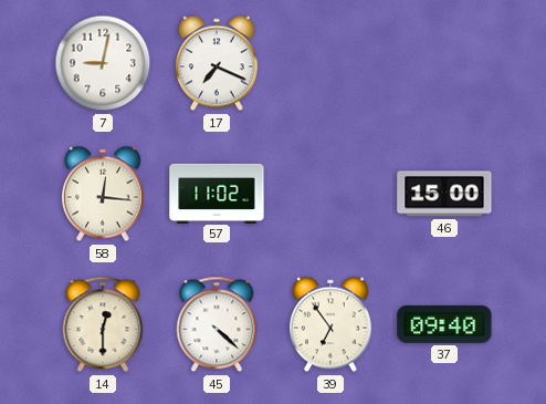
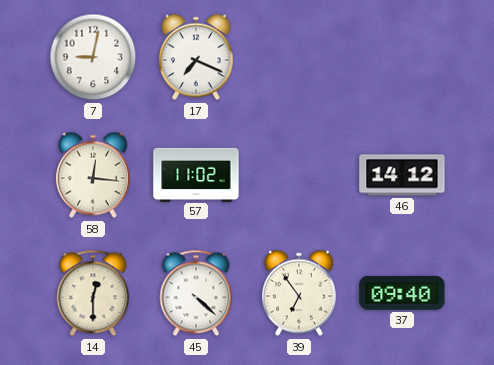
46: 15:00 -> 14:12 (402, 175)
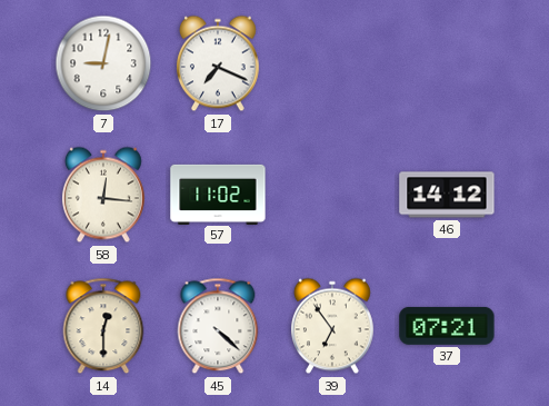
37: 09:40 -> 07:21 (447, 326)
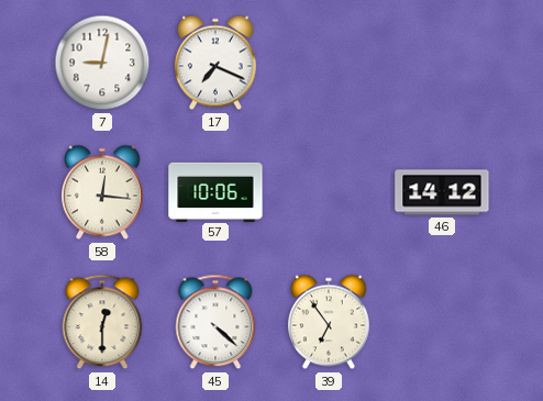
57: 11:02 -> 10:06 (215, 191)
37: 07:21 -> none (447, 326)
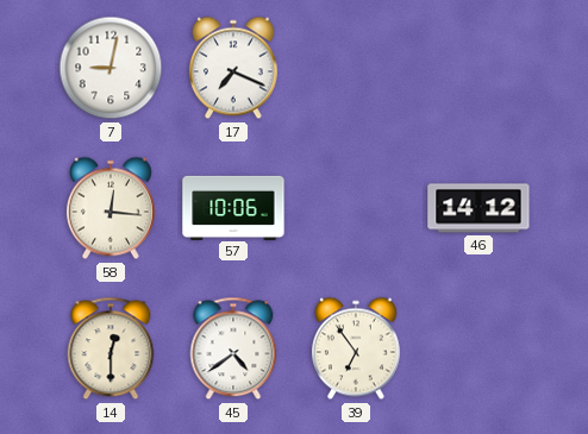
45: 4:22 -> 4:39 (233, 348)
